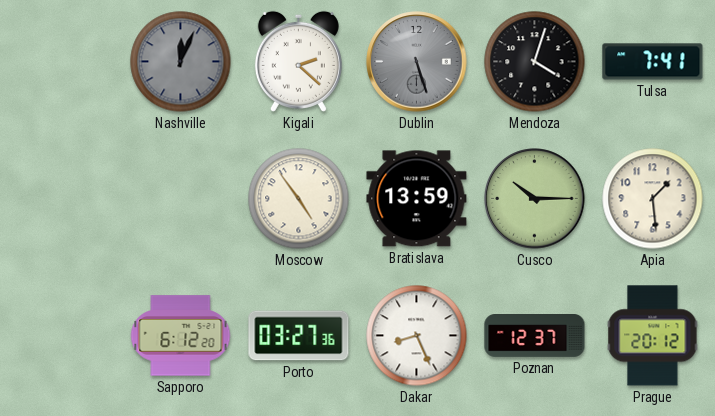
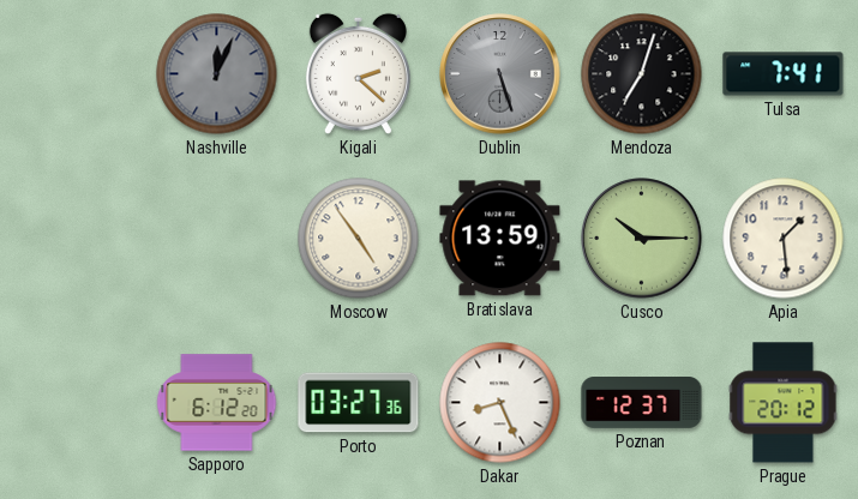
Mendoza: 4:03 -> 7:03 (642, 74)
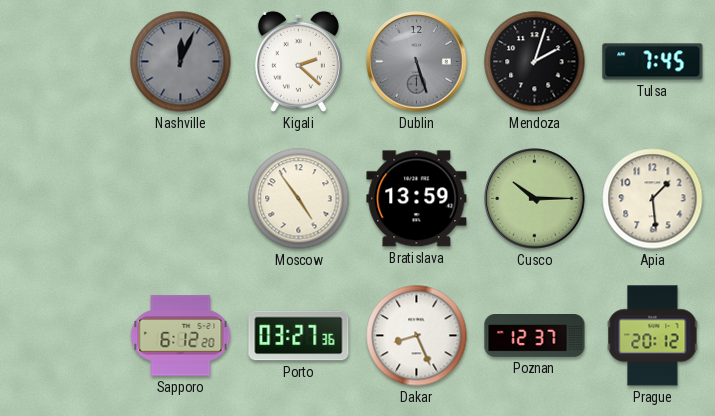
Mendoza: 7:03 -> 2:03 (535, 62)
Tulsa: 7:41 -> 7:45 (653, 62)
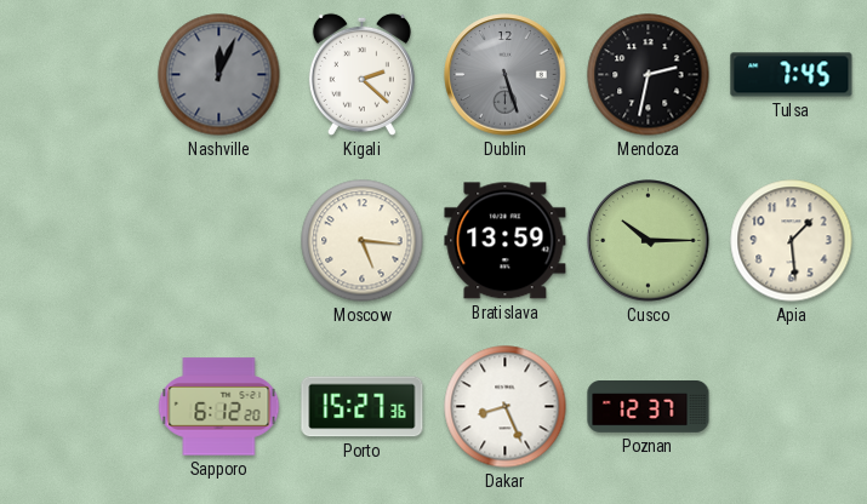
Mendoza: 2:03 -> 2:32 (649, 75)
Moscow: 4:54 -> 5:16 (363, 241)
Porto: 03:27 -> 15:27 (363, 407)
Prague: 20:12 -> none (653, 336)
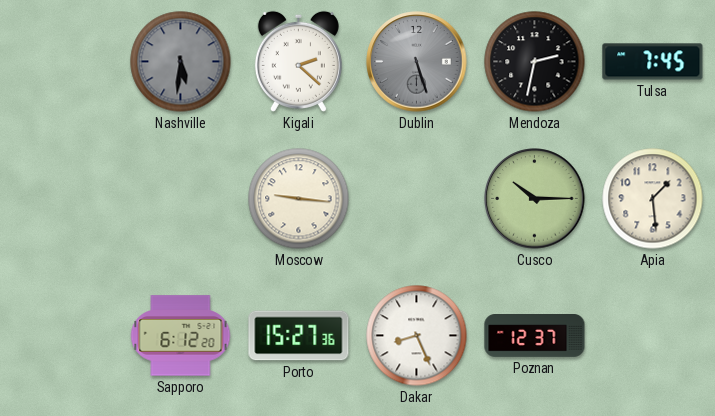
Nashville: 12:04 -> 5:31 (181, 62)
Moscow: 5:16 -> 9:16 (299, 199)
Bratislava: 13:59 -> none (506, 241)
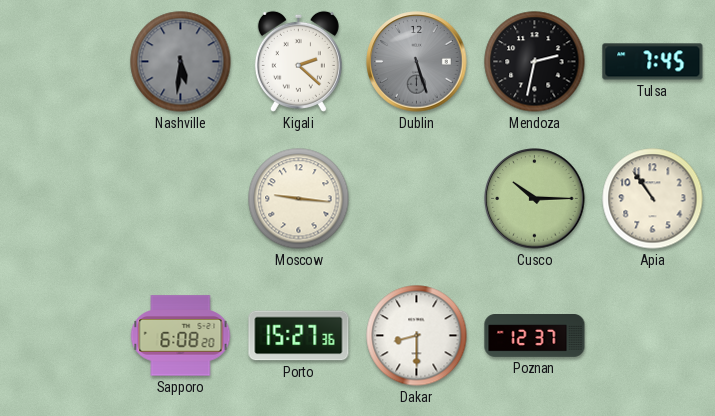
Apia: 1:29 -> 10:54 (653, 199)
Sapporo: 6:12 -> 6:08 (181, 336)
Dakar: 8:26 -> 8:30 (417, 336)
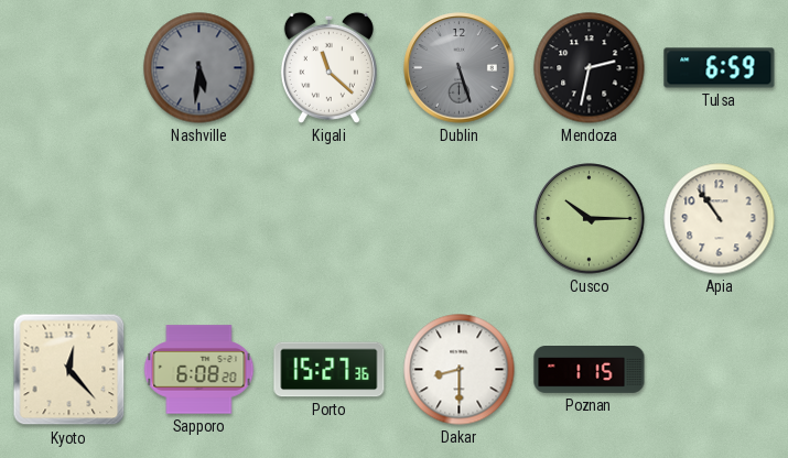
Kigali: 2:22 -> 11:22 (328, 67)
Tulsa: 7:45 -> 6:59 (720, 68)
Moscow: 9:16 -> none (299, 199)
Kyoto: none -> 12:23 (69, 370)
Poznan: 12:37 -> 1:15 (590, 370)
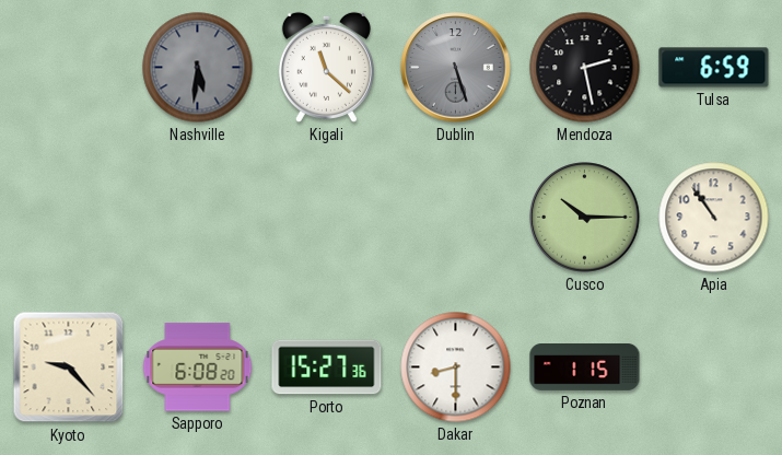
Mendoza: 2:32 -> 2:28 (585, 68)
Kyoto: 12:23 -> 9:23 (69, 367)
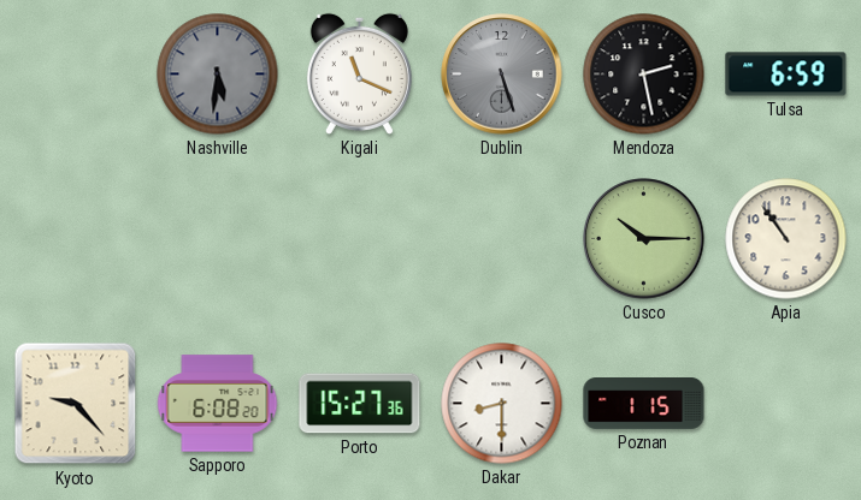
Kigali: 11:22 -> 11:19 (359, 73)
